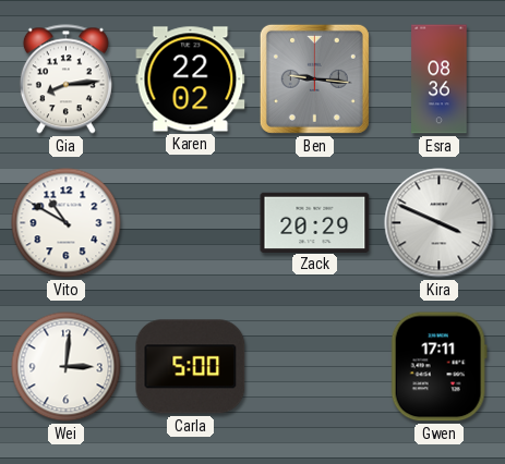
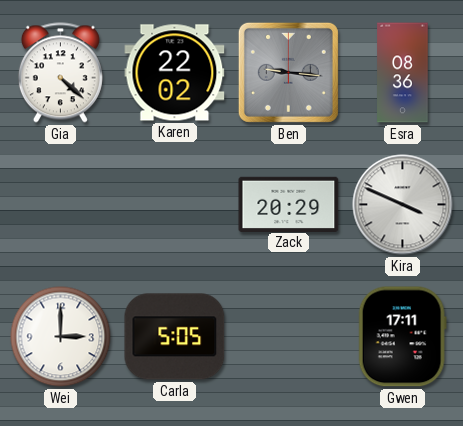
Gia: 8:14 -> 4:22 (60, 73)
Vito: 10:50 -> none (67, 223)
Wei: 3:01 -> 3:00 (61, 337)
Carla: 5:00 -> 5:05 (175, 337)
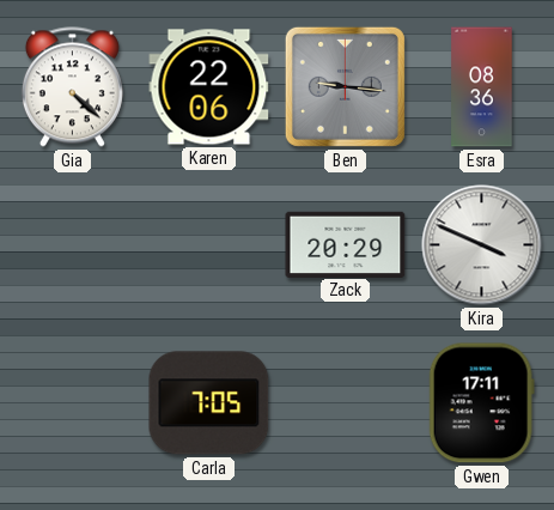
Karen: 22:02 -> 22:06 (209, 87)
Wei: 3:00 -> none (61, 337)
Carla: 5:05 -> 7:05 (209, 403)
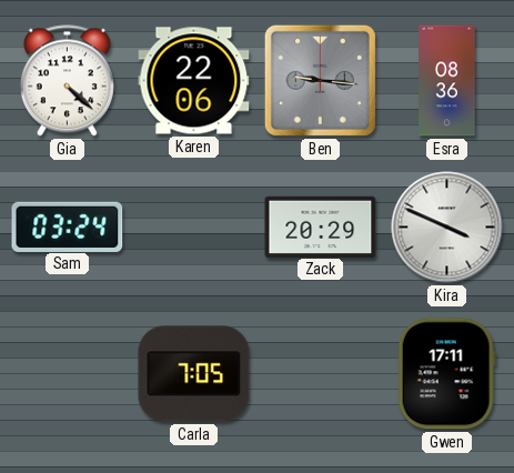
Sam: none -> 03:24 (68, 227)
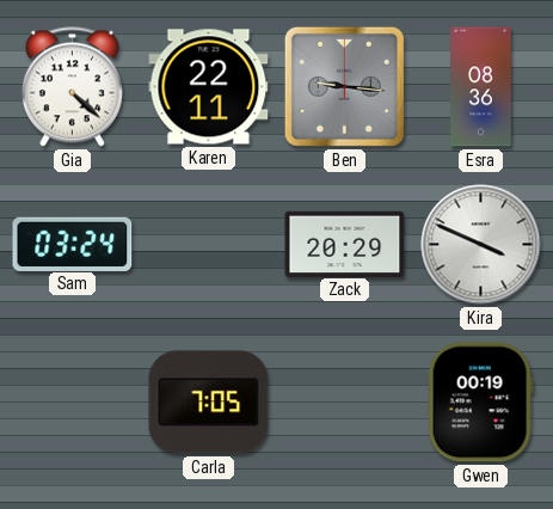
Karen: 22:06 -> 22:11 (209, 87)
Gwen: 17:11 -> 00:19 (480, 403)
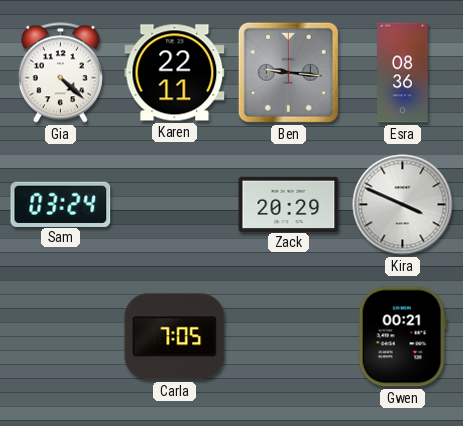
Gwen: 00:19 -> 00:21 (402, 337)
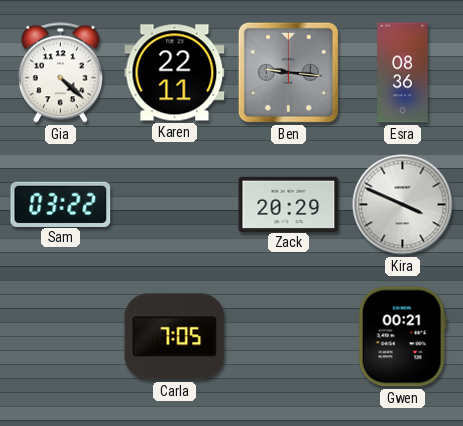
Sam: 03:24 -> 03:22 (61, 204)
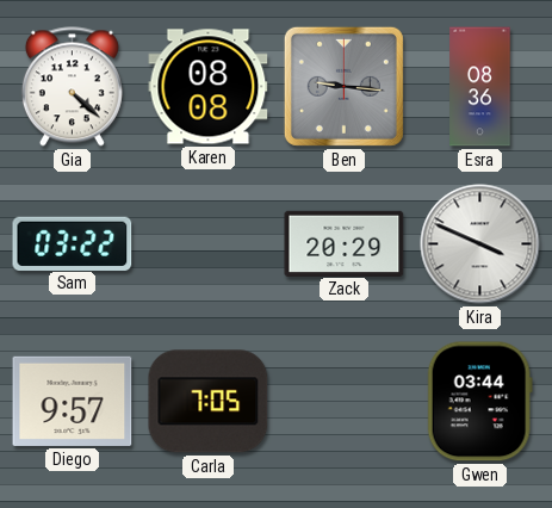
Karen: 22:11 -> 08:08 (209, 87)
Diego: none -> 9:57 (73, 401)
Gwen: 00:21 -> 03:44 (479, 402)
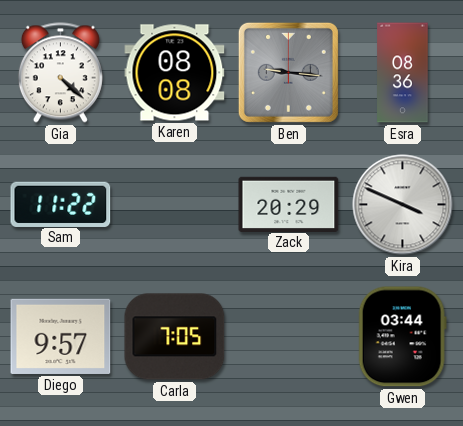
Sam: 03:22 -> 11:22 (61, 204)
